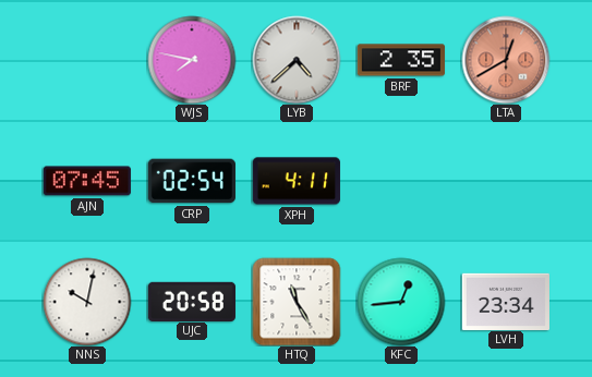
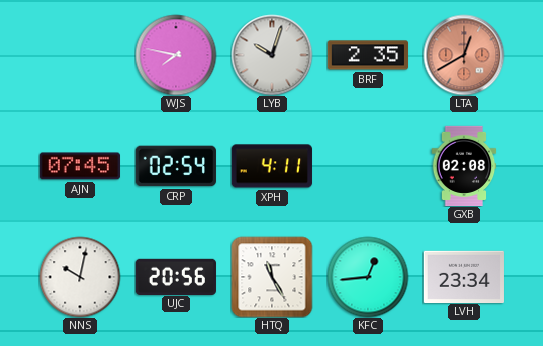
LYB: 4:38 -> 10:03 (272, 55)
GXB: none -> 02:08 (464, 165)
UJC: 20:58 -> 20:56 (176, 276)
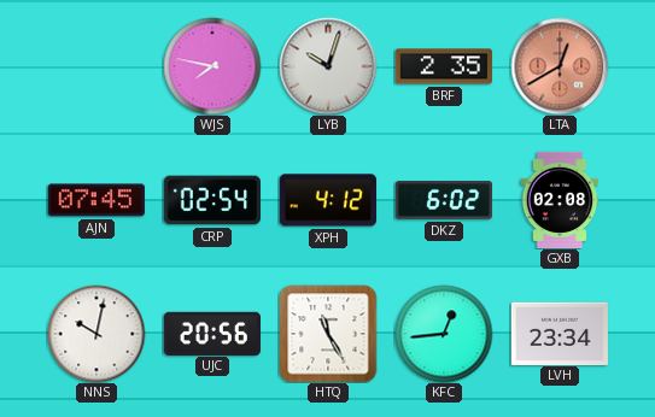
XPH: 4:11 -> 4:12 (328, 200)
DKZ: none -> 6:02 (443, 200)
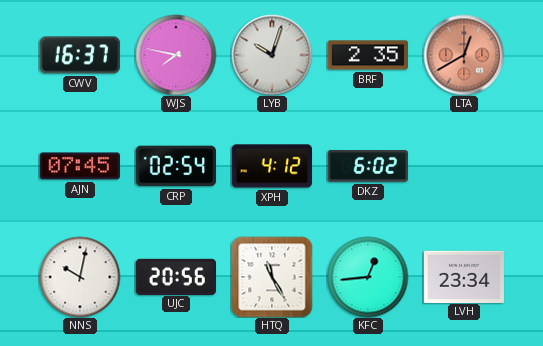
CWV: none -> 16:37 (80, 55)
GXB: 02:08 -> none (560, 199)
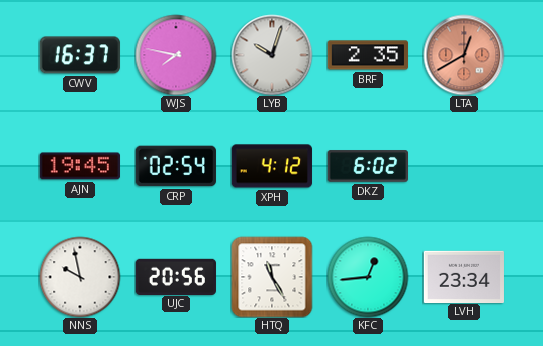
AJN: 07:45 -> 19:45 (80, 166)
NNS: 10:02 -> 9:58 (80, 277)
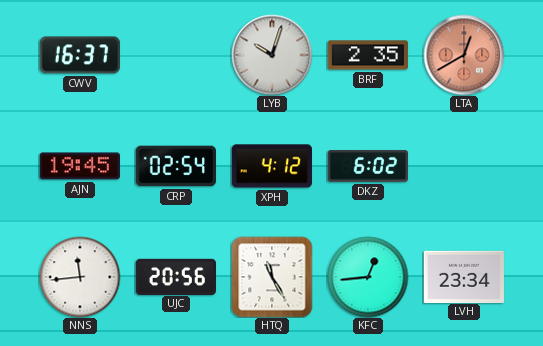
WJS: 7:47 -> none (176, 55)
NNS: 9:58 -> 11:44 (80, 277)
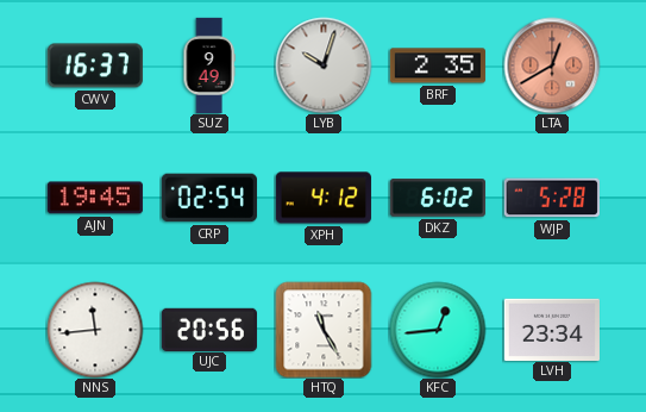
SUZ: none -> 9:49 (209, 65)
WJP: none -> 5:28 (552, 198)
